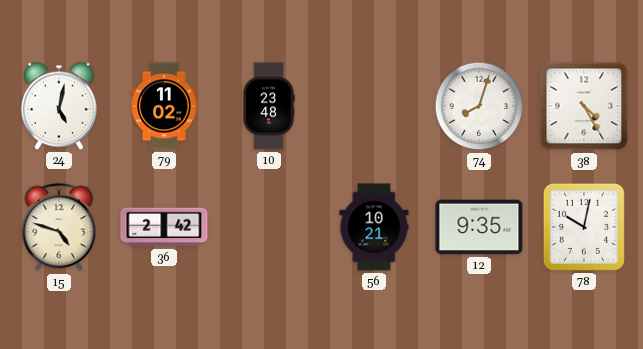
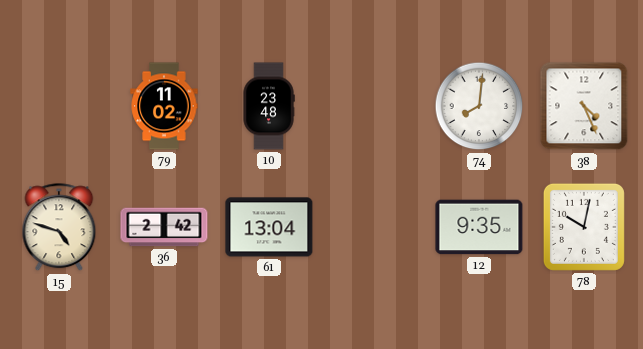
24: 5:02 -> none (59, 106)
74: 8:03 -> 8:01 (479, 106)
38: 4:25 -> 4:26 (584, 106)
61: none -> 13:04 (269, 227)
56: 10:21 -> none (374, 227)
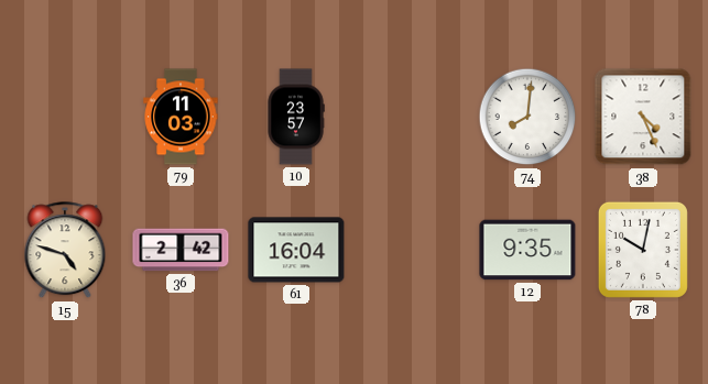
79: 11:02 -> 11:03 (181, 117)
10: 23:48 -> 23:57 (296, 117)
61: 13:04 -> 16:04 (296, 250)
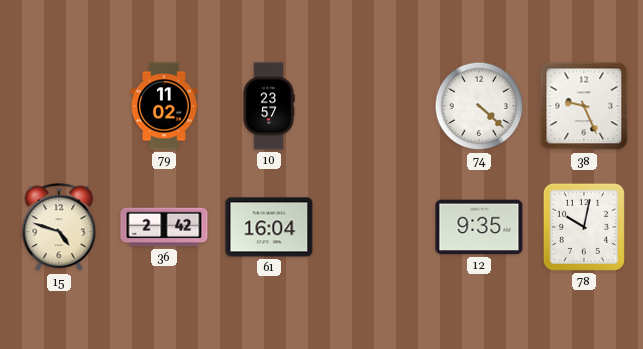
79: 11:03 -> 11:02 (164, 106)
74: 8:01 -> 4:22 (479, 106)
38: 4:26 -> 9:26 (584, 106)
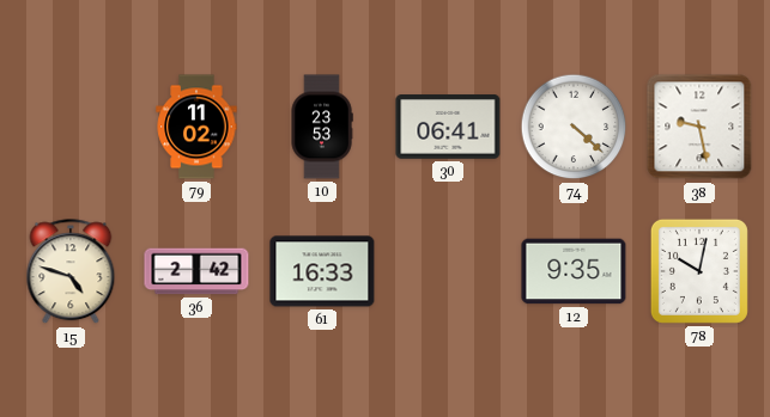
10: 23:57 -> 23:53 (322, 127)
30: none -> 06:41 (448, 127)
38: 9:26 -> 9:28 (699, 127)
61: 16:04 -> 16:33 (322, 271)
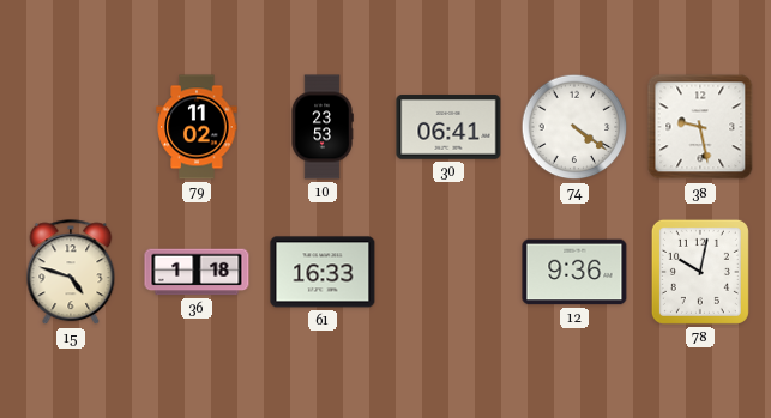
74: 4:22 -> 4:21 (574, 127)
36: 2:42 -> 1:18 (197, 272)
12: 9:35 -> 9:36 (574, 272)
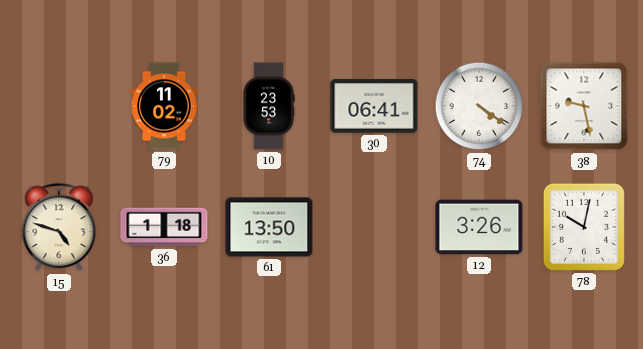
61: 16:33 -> 13:50 (269, 227)
12: 9:36 -> 3:26 (479, 227)
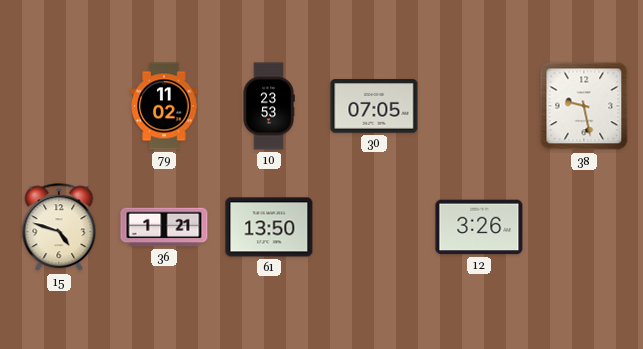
30: 06:41 -> 07:05 (374, 106)
74: 4:21 -> none (479, 106)
36: 1:18 -> 1:21 (164, 227)
78: 10:02 -> none (584, 227)
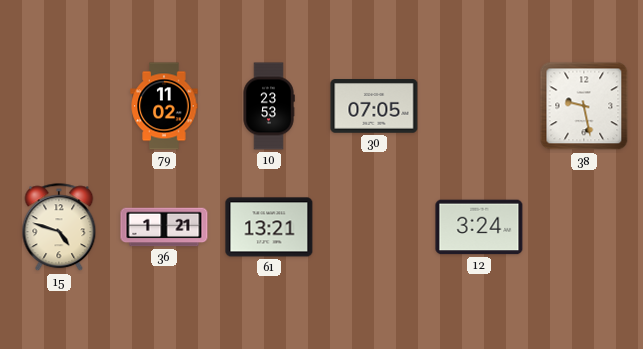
61: 13:50 -> 13:21 (269, 227)
12: 3:26 -> 3:24 (479, 227)
